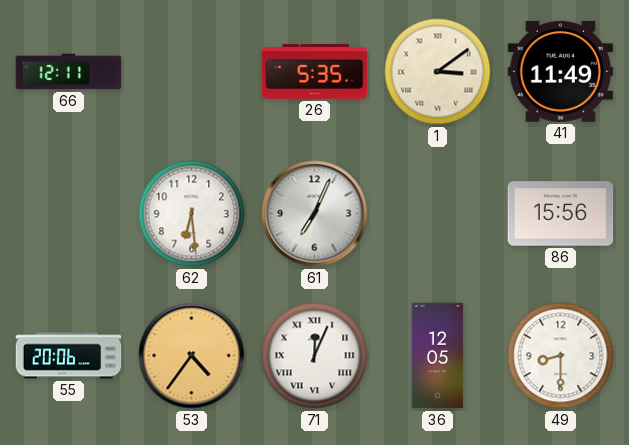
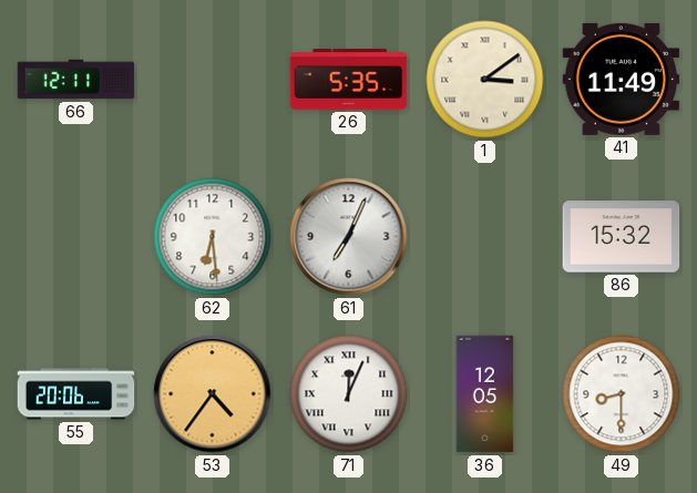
86: 15:56 -> 15:32 (622, 237)
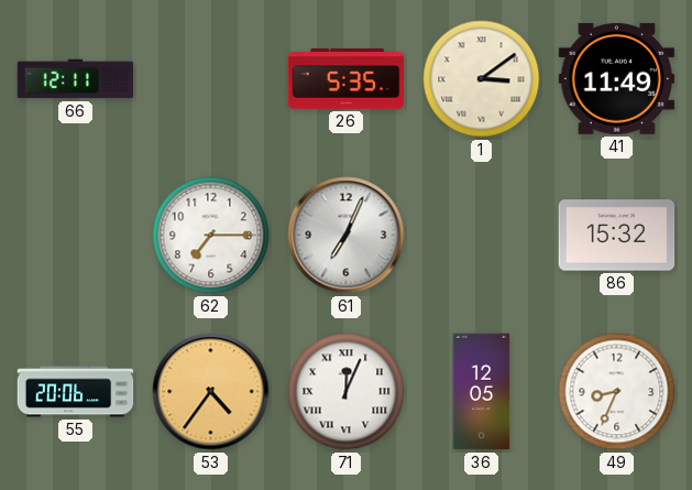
62: 6:29 -> 7:15 (211, 236)
49: 8:30 -> 8:34 (617, 392)
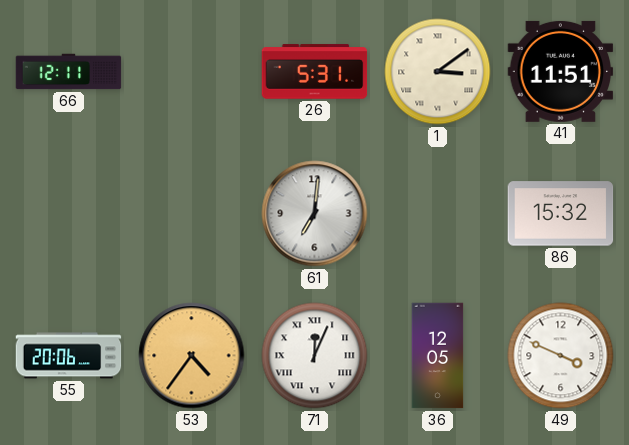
26: 5:35 -> 5:31 (315, 72)
41: 11:49 -> 11:51 (561, 71)
62: 7:15 -> none (211, 236)
61: 7:04 -> 7:01 (315, 214)
49: 8:34 -> 3:49 (561, 356)
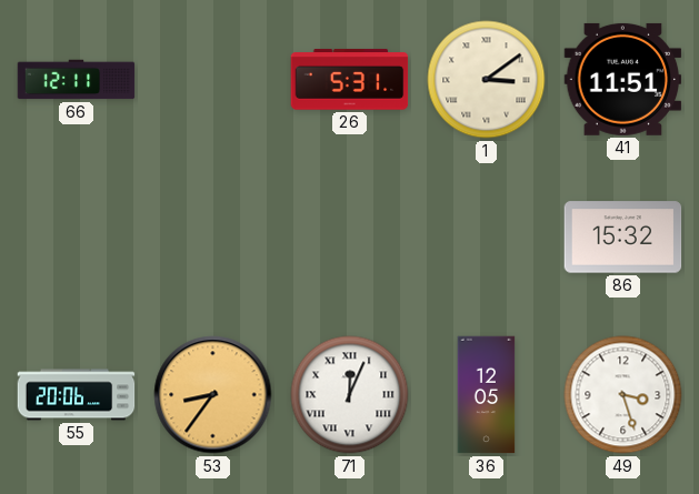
61: 7:01 -> none (315, 214)
53: 4:36 -> 8:36 (213, 395)
49: 3:49 -> 3:27 (623, 395)
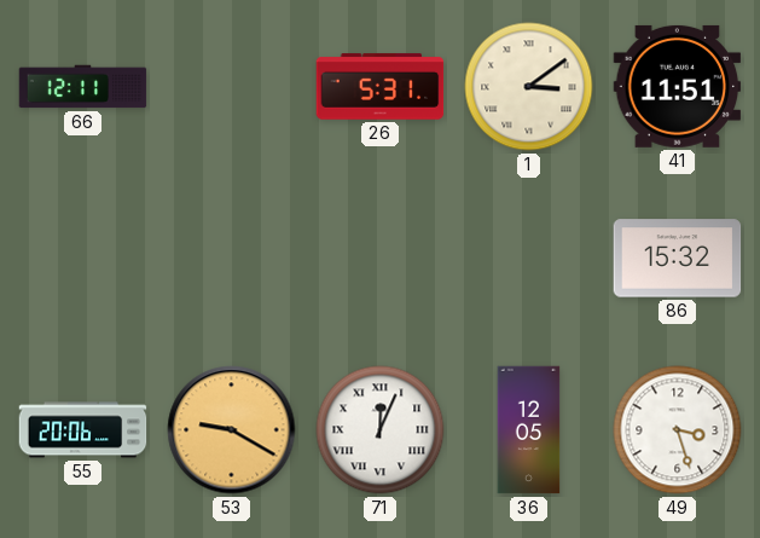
53: 8:36 -> 9:20 (232, 430)
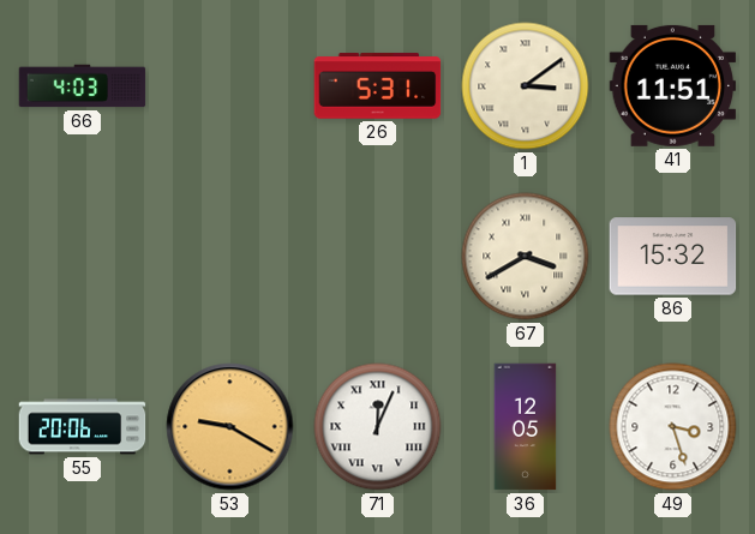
66: 12:11 -> 4:03 (83, 86)
67: none -> 3:40 (526, 257)
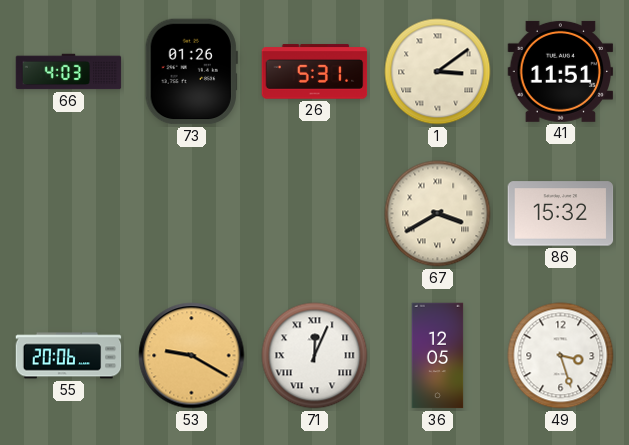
73: none -> 01:26 (191, 72)
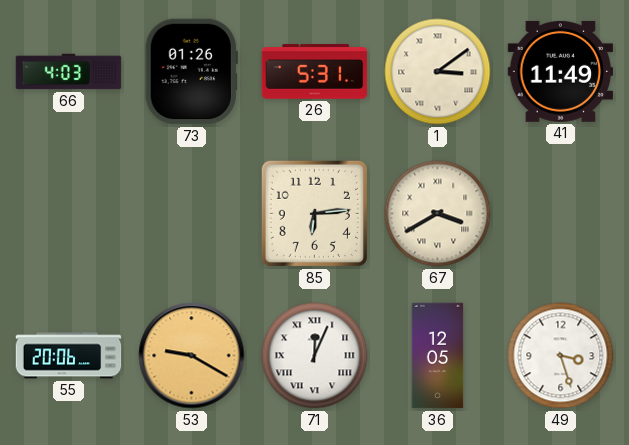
41: 11:51 -> 11:49 (561, 71)
85: none -> 6:14 (314, 213)
86: 15:32 -> none (561, 214)
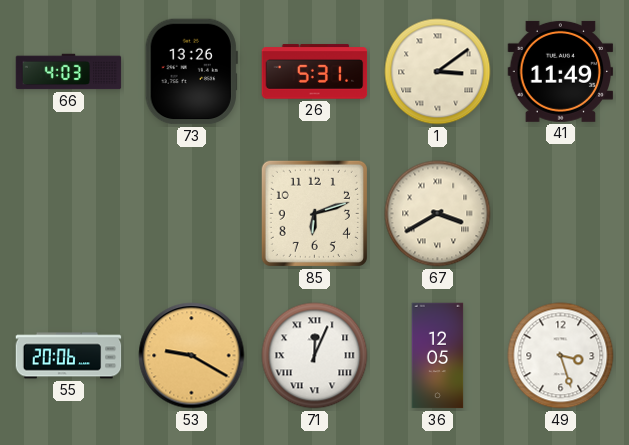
73: 01:26 -> 13:26 (191, 72)
85: 6:14 -> 6:12 (314, 213)
